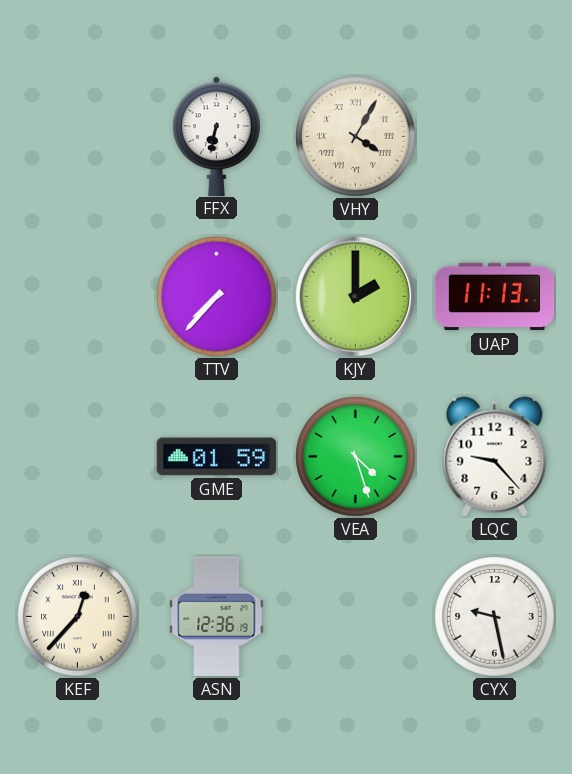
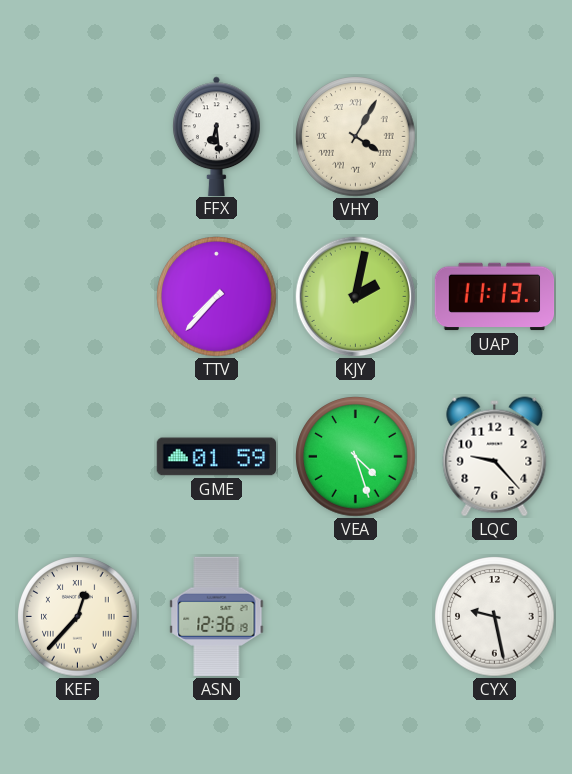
FFX: 6:32 -> 6:29 (217, 136)
KJY: 2:00 -> 2:02 (356, 297)
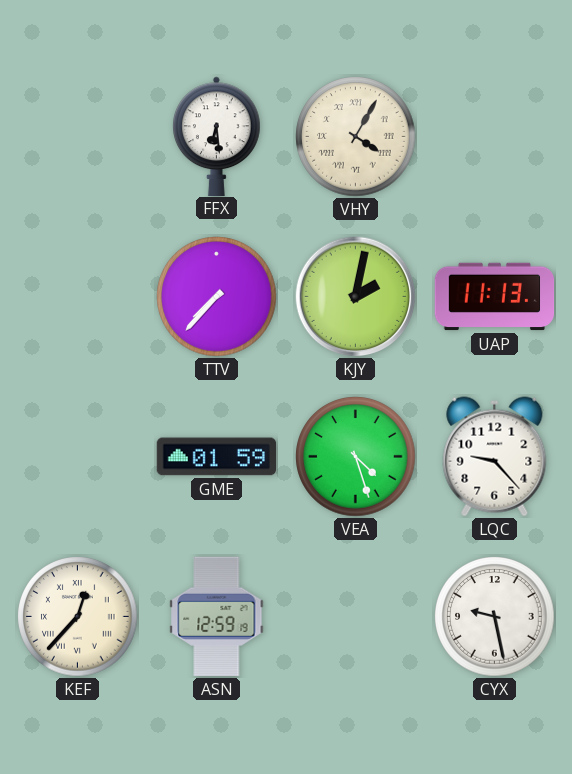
ASN: 12:36 -> 12:59 (217, 616)
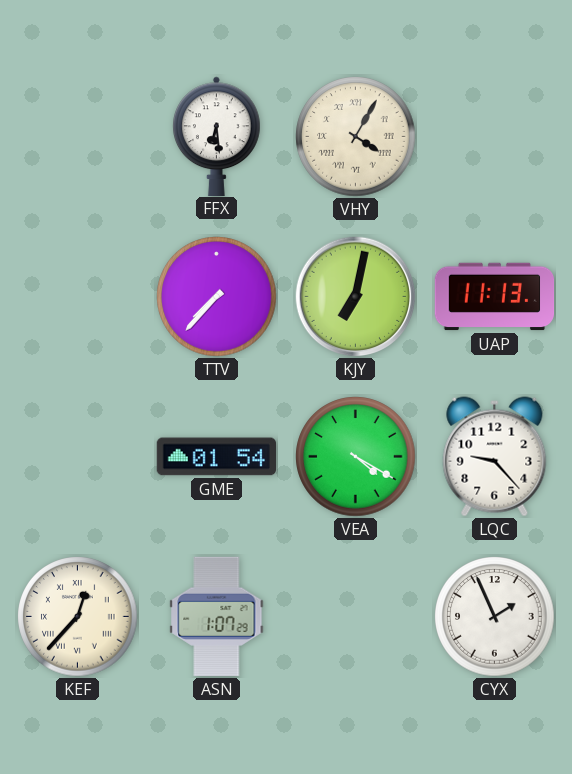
KJY: 2:02 -> 7:02 (356, 297)
GME: 01:59 -> 01:54 (216, 457)
VEA: 4:27 -> 4:20 (356, 457)
ASN: 12:59 -> 1:07 (217, 616)
CYX: 9:28 -> 1:56 (495, 617)
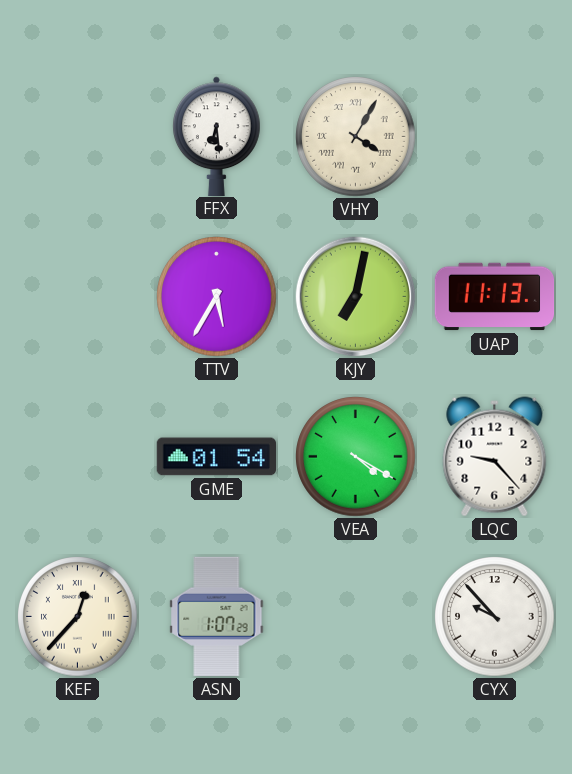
TTV: 7:37 -> 5:35 (217, 297)
CYX: 1:56 -> 9:53 (495, 617)
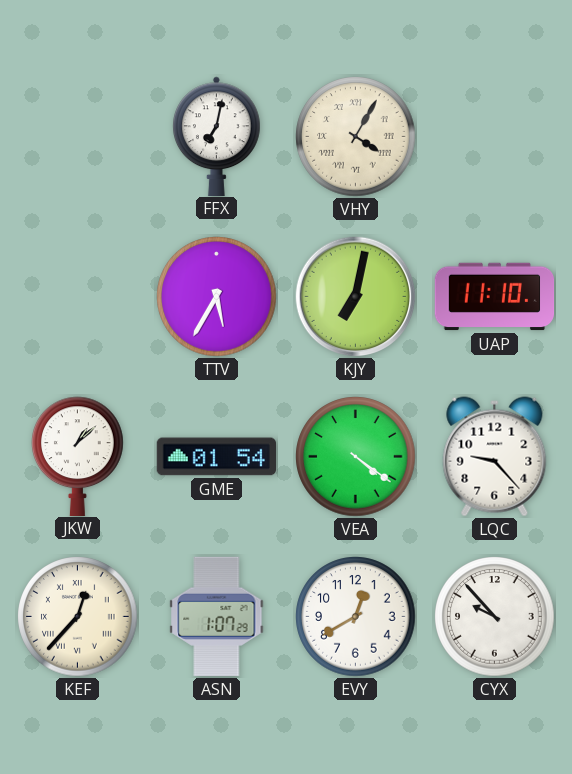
FFX: 6:29 -> 7:02 (217, 136)
UAP: 11:13 -> 11:10 (495, 297)
JKW: none -> 1:08 (78, 456)
VEA: 4:20 -> 4:21 (356, 457)
EVY: none -> 12:40 (356, 617)
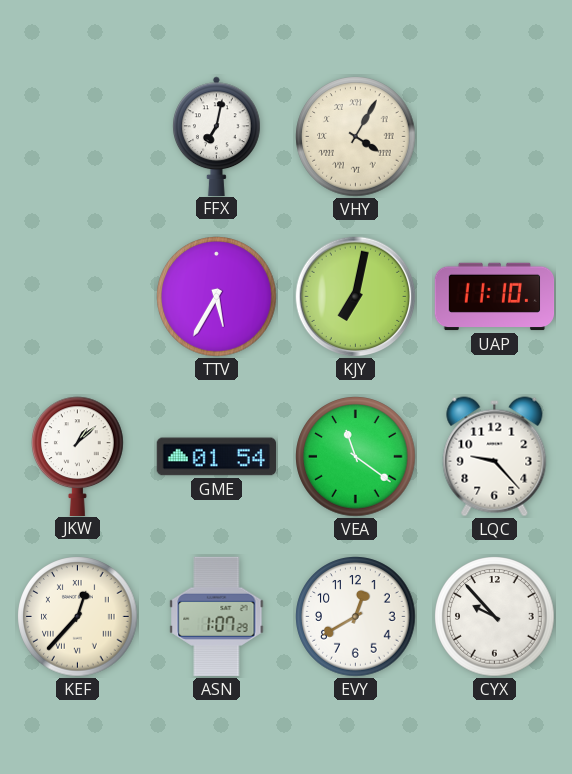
VEA: 4:21 -> 11:21 (356, 457)
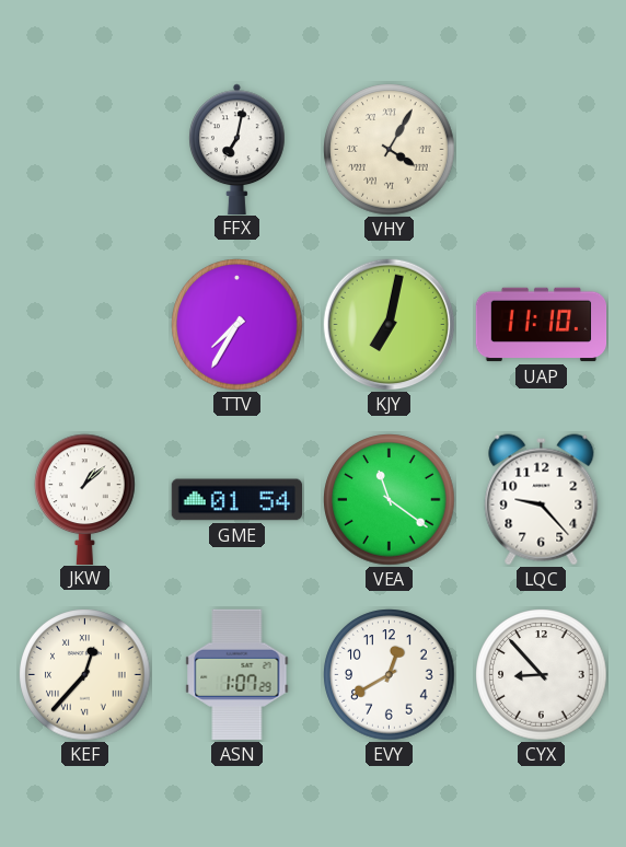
TTV: 5:35 -> 7:35 (237, 325)
CYX: 9:53 -> 8:53 (542, 675)
